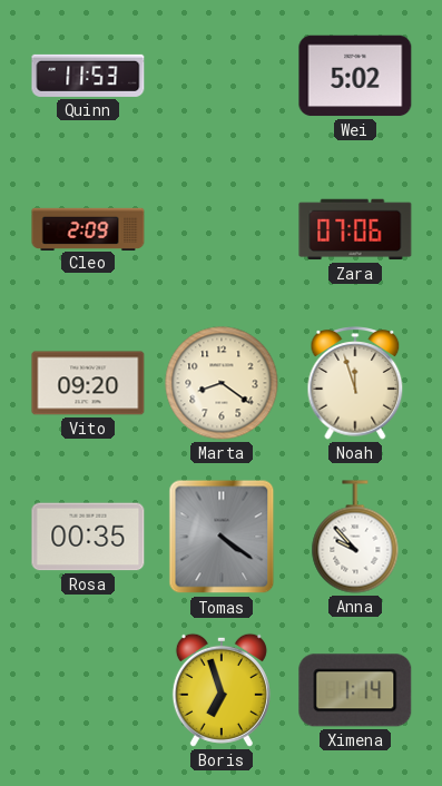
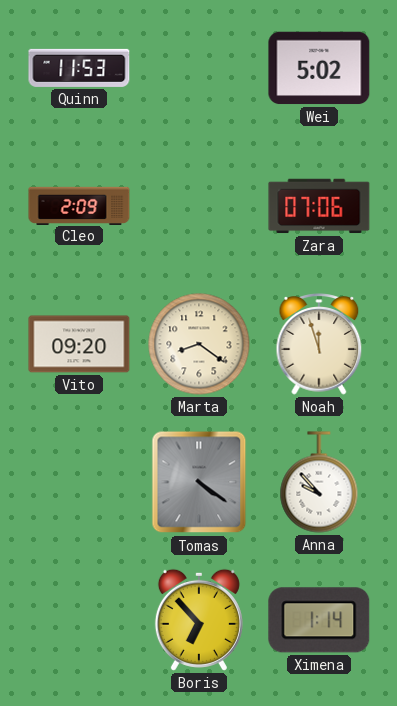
Rosa: 00:35 -> none (88, 537)
Boris: 6:57 -> 6:53 (199, 620)
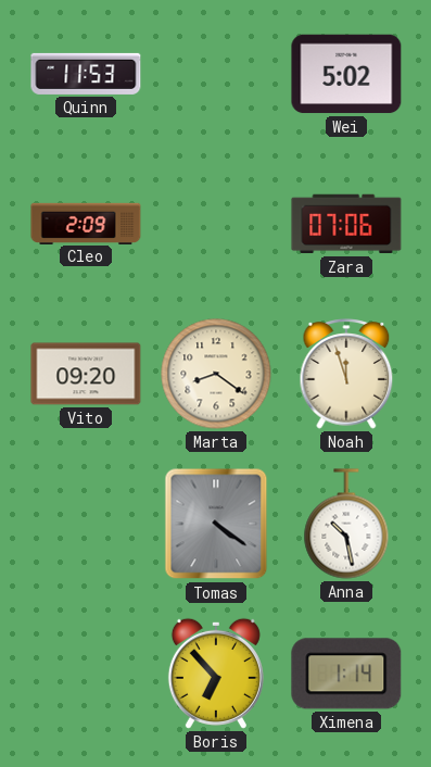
Anna: 9:53 -> 10:28 (346, 524)
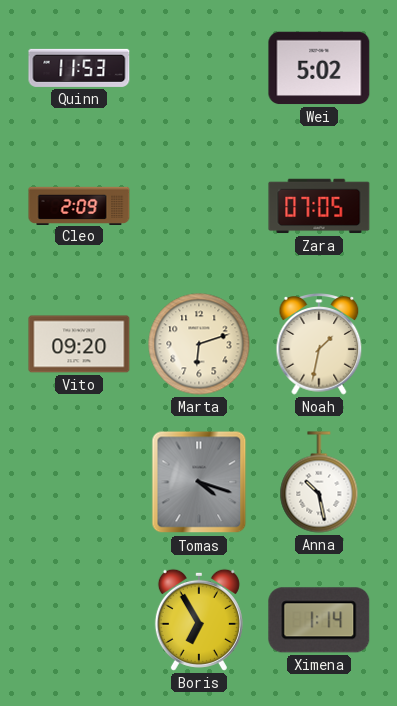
Zara: 07:06 -> 07:05 (319, 206)
Marta: 8:21 -> 6:12 (199, 344)
Noah: 11:57 -> 1:32 (319, 344)
Tomas: 4:21 -> 4:18 (199, 482)
Boris: 6:53 -> 6:55 (199, 620)
